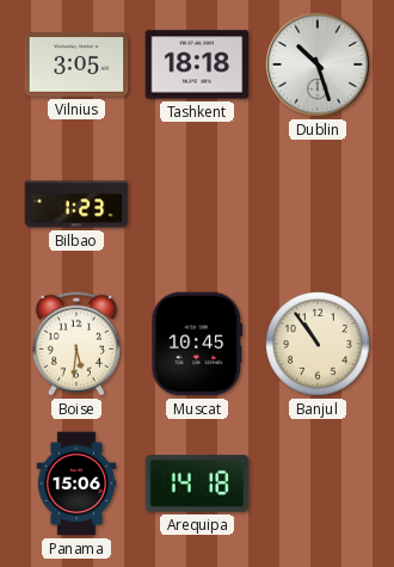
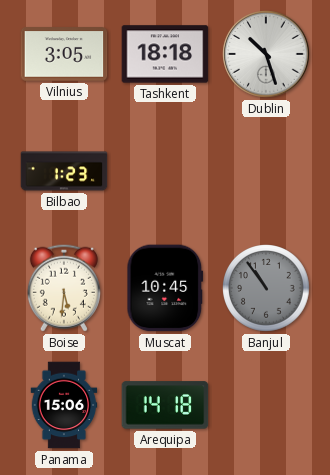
Banjul dial: cream -> grey (267, 289)
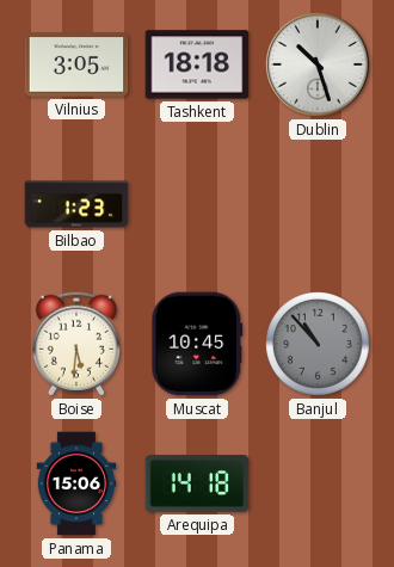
Banjul: 10:54 -> 10:53 (319, 345)
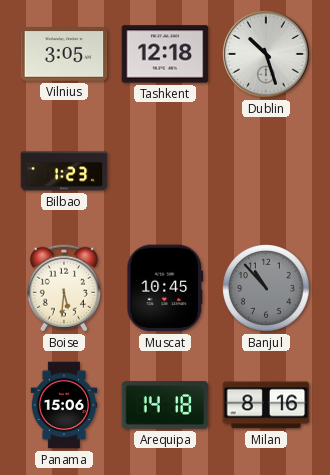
Tashkent: 18:18 -> 12:18 (165, 54)
Milan: none -> 8:16 (266, 405)
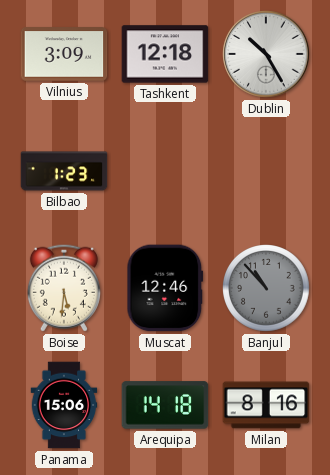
Vilnius: 3:05 -> 3:09 (64, 54)
Dublin: 10:27 -> 10:25 (266, 54)
Muscat: 10:45 -> 12:46 (165, 288)
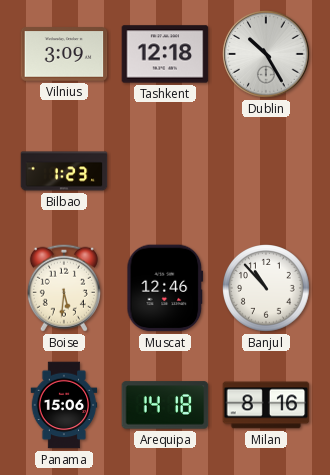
Banjul dial: grey -> white (267, 289)
